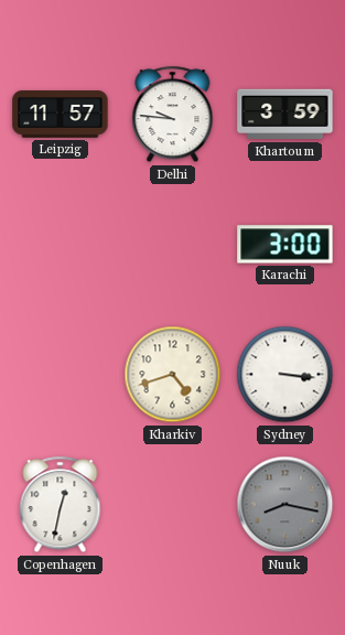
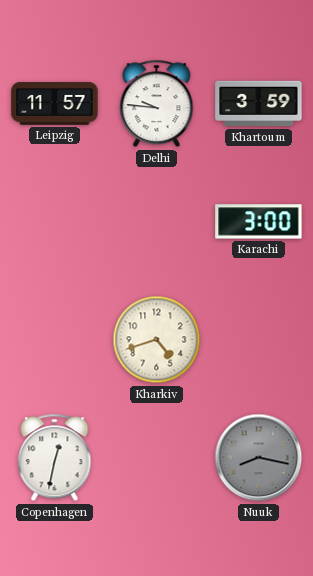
Sydney: 3:16 -> none (285, 375)
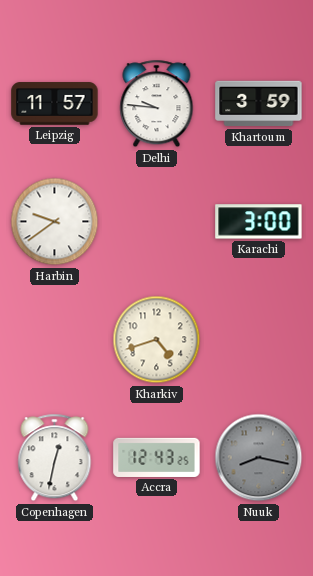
Harbin: none -> 9:39 (55, 222)
Accra: none -> 12:43 (157, 457)
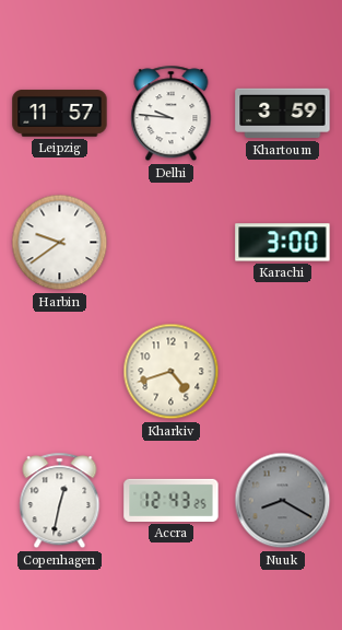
Nuuk: 8:17 -> 8:20 (283, 501)
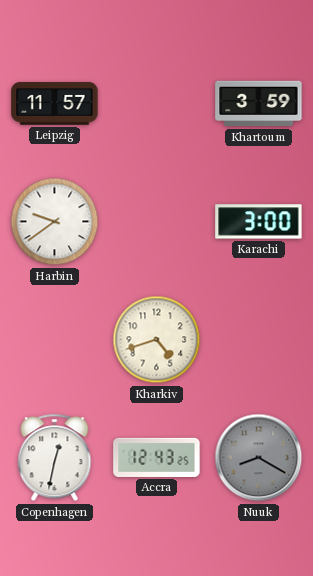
Delhi: 9:46 -> none (172, 114)
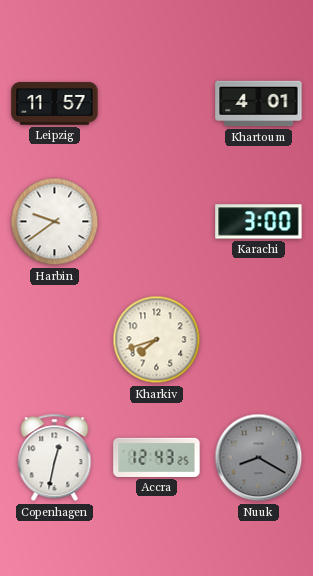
Khartoum: 3:59 -> 4:01 (259, 104)
Kharkiv: 4:42 -> 7:42 (157, 340)
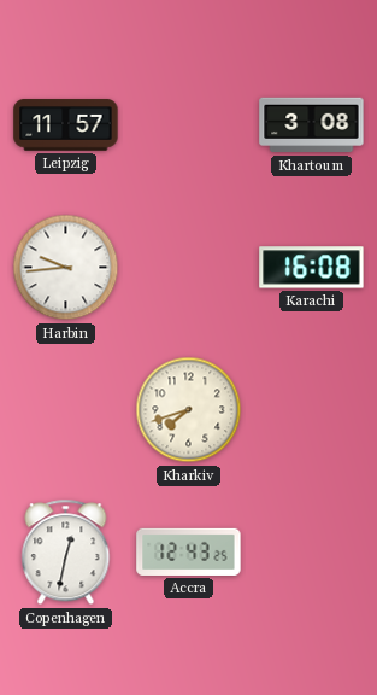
Khartoum: 4:01 -> 3:08 (312, 125)
Harbin: 9:39 -> 9:44 (66, 268)
Karachi: 3:00 -> 16:08 (312, 268)
Nuuk: 8:20 -> none (259, 458)
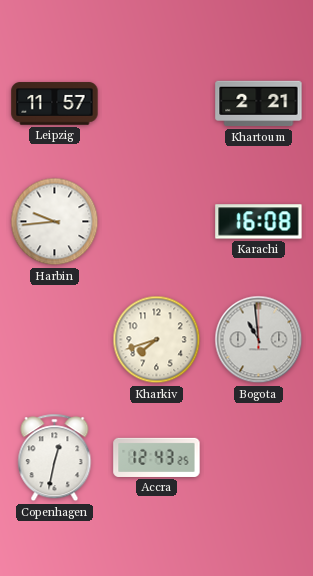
Khartoum: 3:08 -> 2:21 (259, 104)
Bogota: none -> 10:59 (259, 340)
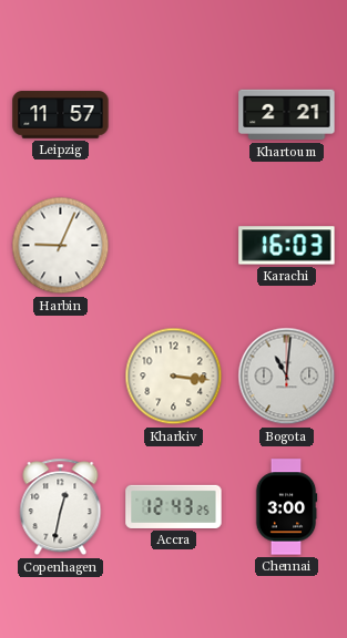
Harbin: 9:44 -> 9:04 (61, 246)
Karachi: 16:08 -> 16:03 (287, 246)
Kharkiv: 7:42 -> 3:16 (174, 377)
Bogota: 10:59 -> 11:01 (287, 377)
Chennai: none -> 3:00 (286, 507)
